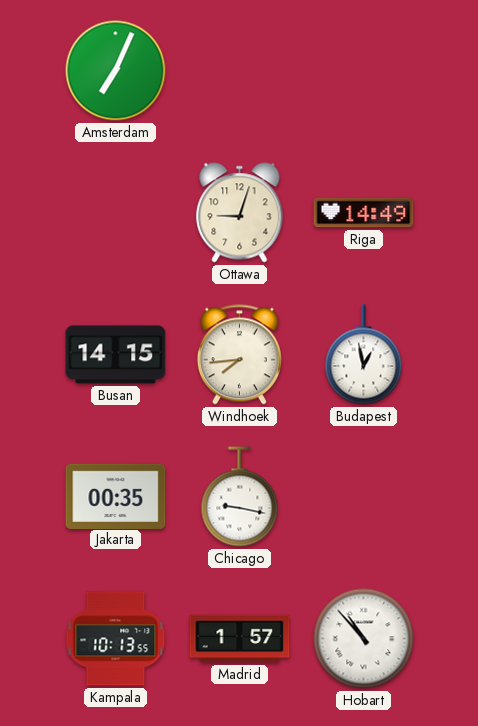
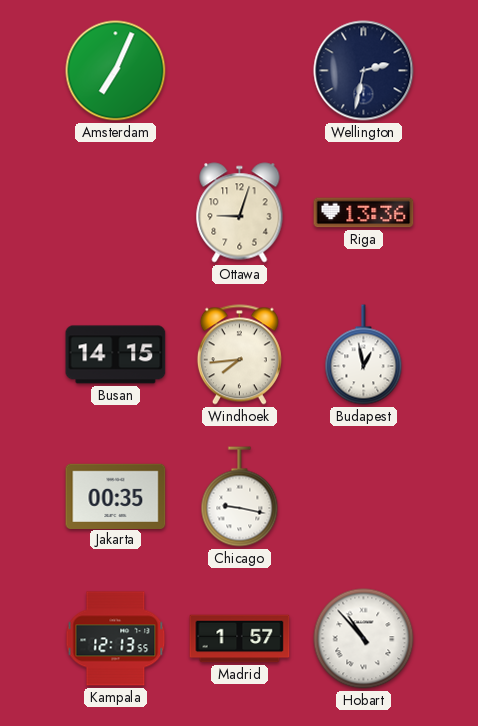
Wellington: none -> 2:32 (364, 71)
Riga: 14:49 -> 13:36 (364, 213)
Kampala: 10:13 -> 12:13 (116, 639)
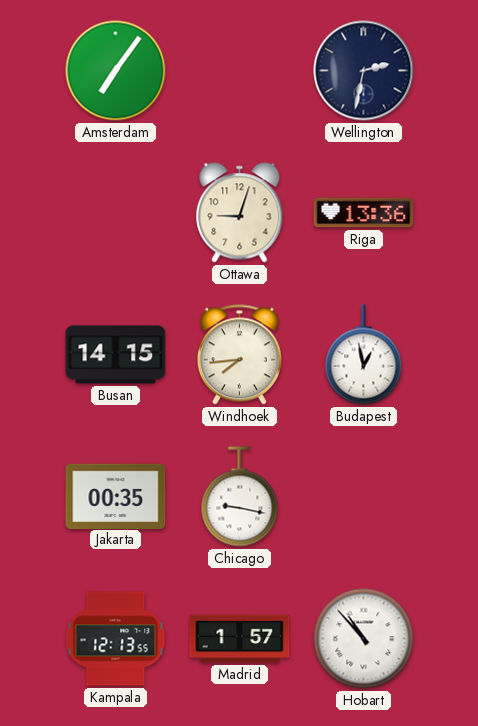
Amsterdam: 7:04 -> 7:06 (116, 71)
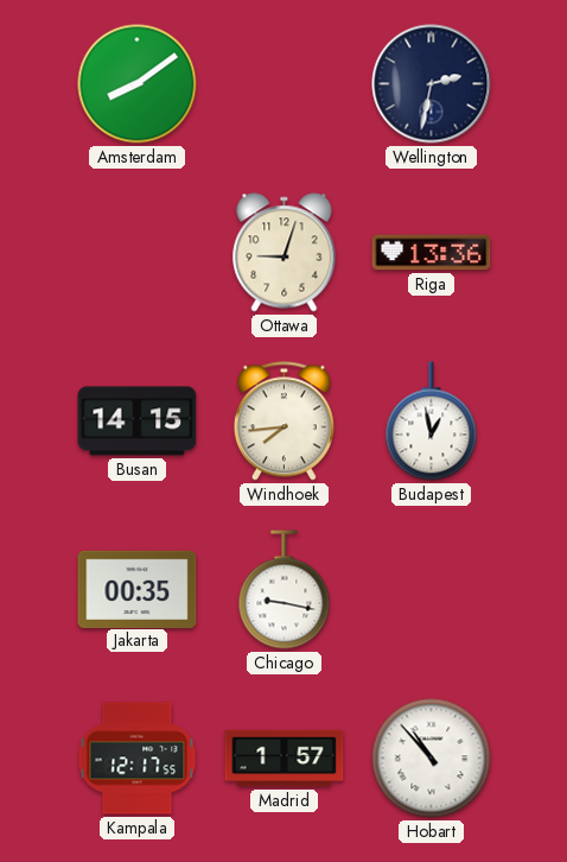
Amsterdam: 7:06 -> 8:09 (138, 84)
Kampala: 12:13 -> 12:17 (138, 759)
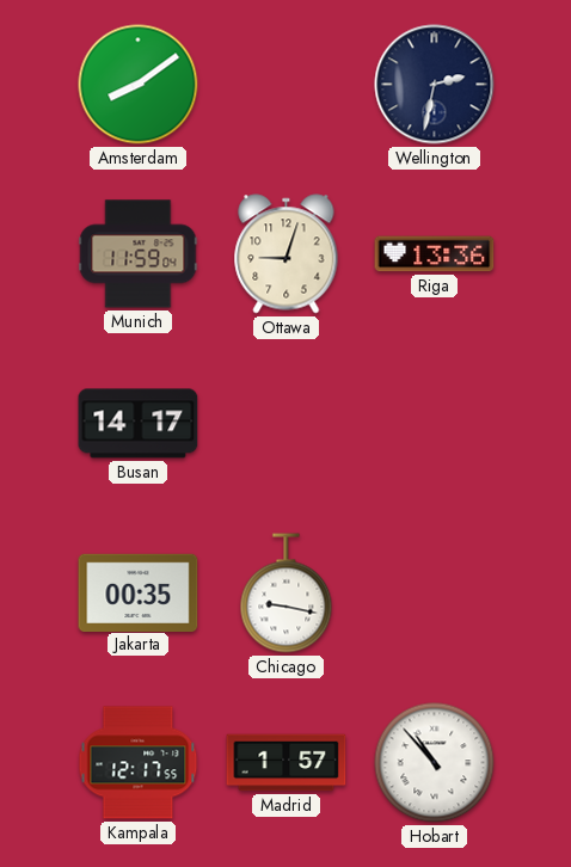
Munich: none -> 11:59 (139, 254)
Busan: 14:15 -> 14:17 (139, 424)
Windhoek: 7:44 -> none (283, 422)
Budapest: 12:58 -> none (432, 422)
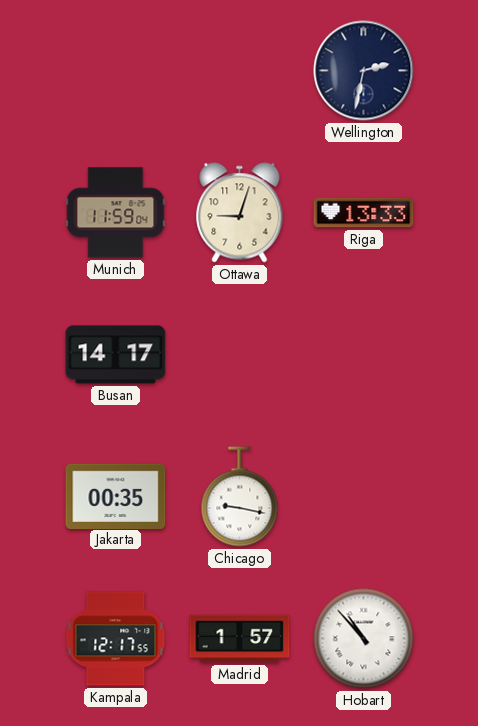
Amsterdam: 8:09 -> none (139, 85)
Riga: 13:36 -> 13:33 (364, 213)
